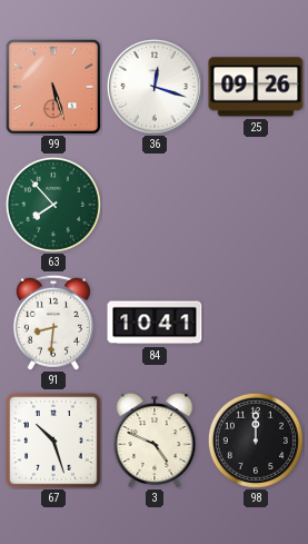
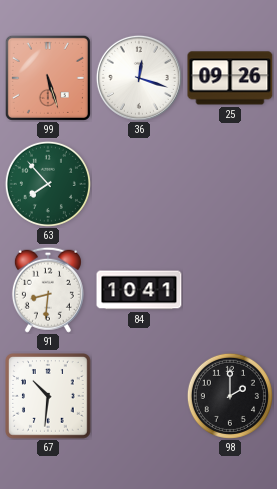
67: 10:27 -> 10:31 (48, 396)
3: 4:49 -> none (155, 442)
98: 12:00 -> 2:00 (230, 396)
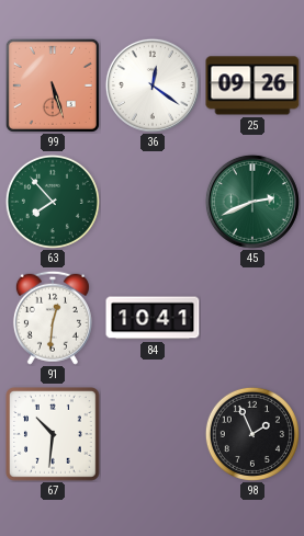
36: 12:18 -> 12:21 (153, 85)
45: none -> 2:41 (252, 202)
91: 8:31 -> 12:31 (53, 318)
98: 2:00 -> 1:56 (252, 434)
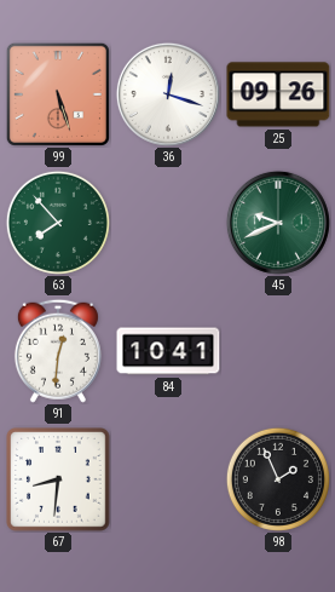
36: 12:21 -> 12:18 (168, 94)
45: 2:41 -> 9:41 (278, 223)
67: 10:31 -> 8:31 (58, 479)
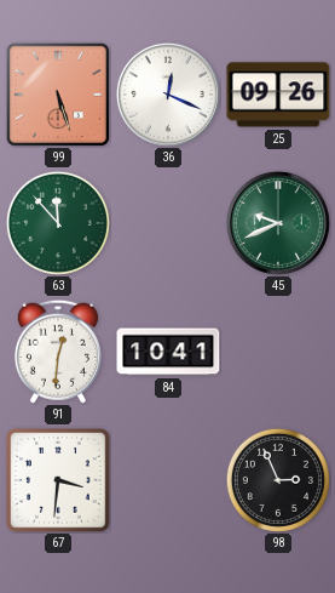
36: 12:18 -> 12:19 (168, 95)
63: 7:53 -> 11:53 (58, 223)
67: 8:31 -> 3:31 (58, 480)
98: 1:56 -> 2:56 (278, 480)
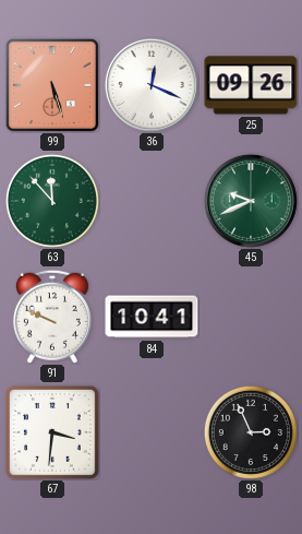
91: 12:31 -> 9:49 (52, 317)
